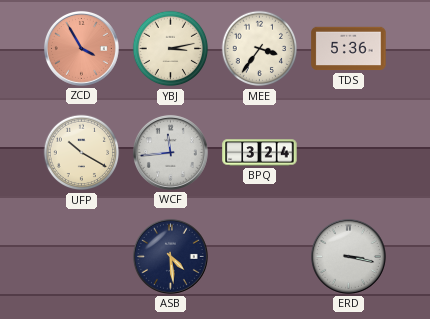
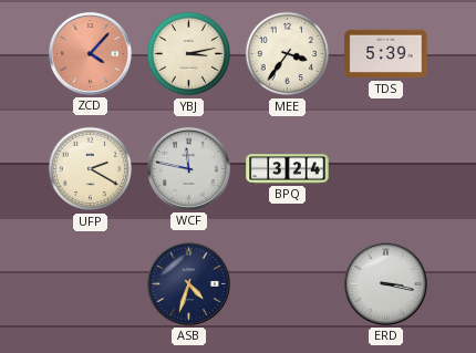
ZCD: 3:55 -> 4:07 (90, 53)
TDS: 5:36 -> 5:39 (386, 54)
UFP: 10:20 -> 2:20 (91, 169)
WCF: 11:44 -> 11:47 (188, 168)
ASB: 4:29 -> 4:33 (188, 283)
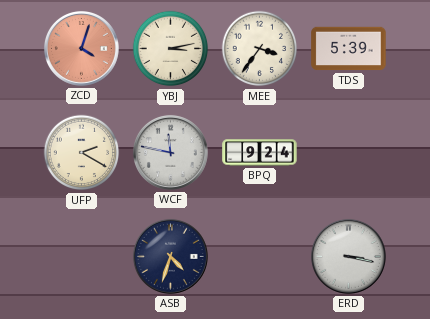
ZCD: 4:07 -> 4:03 (81, 48)
BPQ: 3:24 -> 9:24 (260, 153)
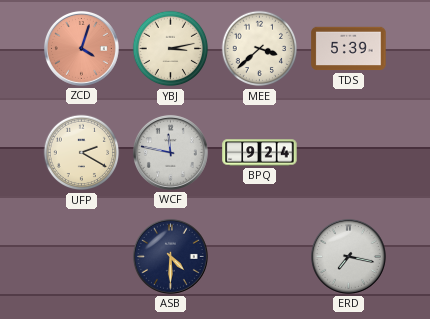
MEE: 3:36 -> 3:38 (260, 49)
ASB: 4:33 -> 4:30 (170, 256)
ERD: 3:17 -> 7:17 (348, 256)
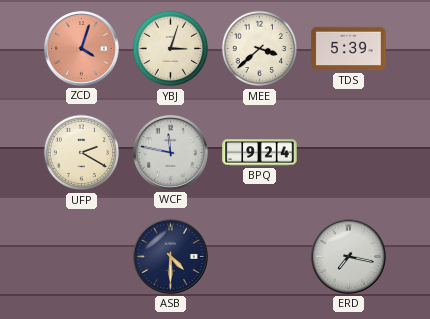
YBJ: 3:13 -> 3:03 (171, 49)
